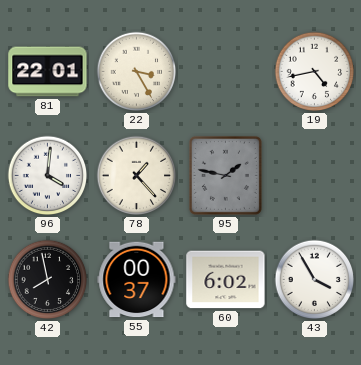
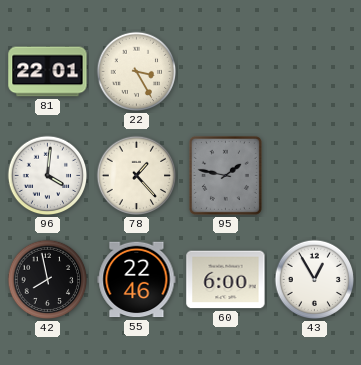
19: 4:43 -> none (315, 72)
55: 00:37 -> 22:46 (137, 280)
60: 6:02 -> 6:00 (226, 280)
43: 3:55 -> 12:55 (315, 280)
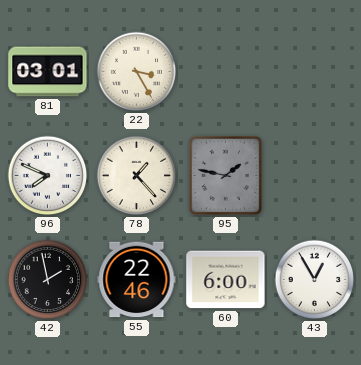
81: 22:01 -> 03:01 (48, 72)
96: 4:01 -> 7:49 (48, 176)
42: 7:58 -> 1:58 (48, 280)
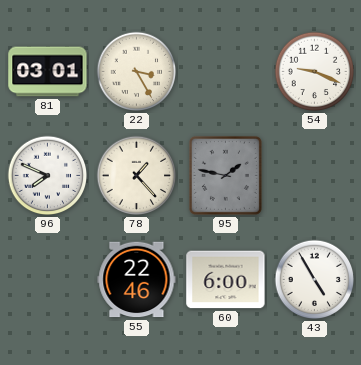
54: none -> 9:19 (315, 72)
42: 1:58 -> none (48, 280)
43: 12:55 -> 4:55 (315, 280)
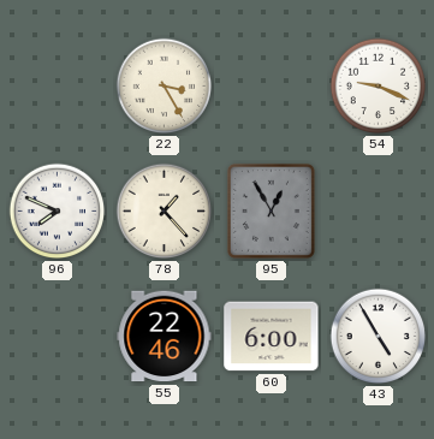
81: 03:01 -> none (48, 72)
95: 1:47 -> 12:55 (270, 210)
